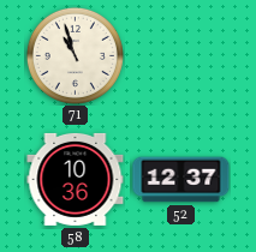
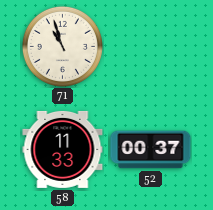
58: 10:36 -> 11:33 (63, 149)
52: 12:37 -> 00:37 (151, 150)
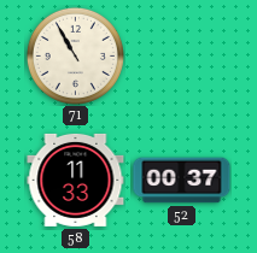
71: 10:57 -> 10:55 (75, 55)
